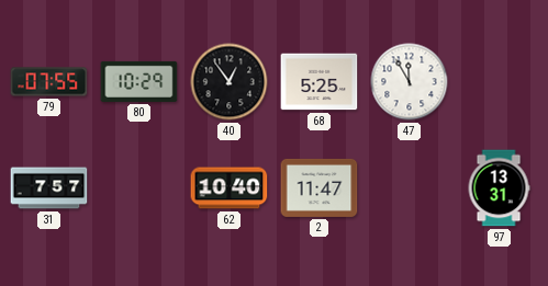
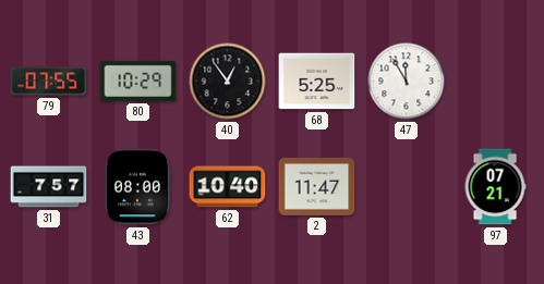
43: none -> 08:00 (136, 187)
97: 13:31 -> 07:21 (495, 187)
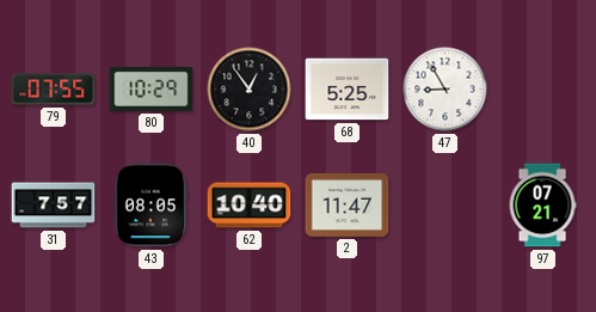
47: 11:55 -> 8:55 (446, 90)
43: 08:00 -> 08:05 (149, 206)
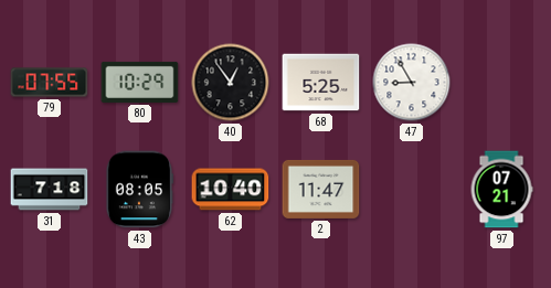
31: 7:57 -> 7:18 (50, 190)
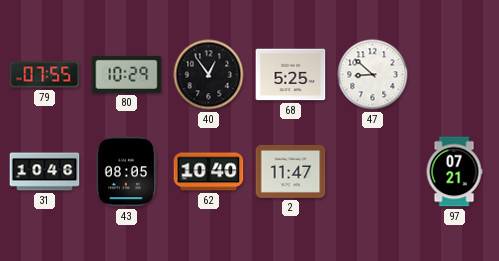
47: 8:55 -> 8:52 (373, 75)
31: 7:18 -> 10:46 (45, 172)
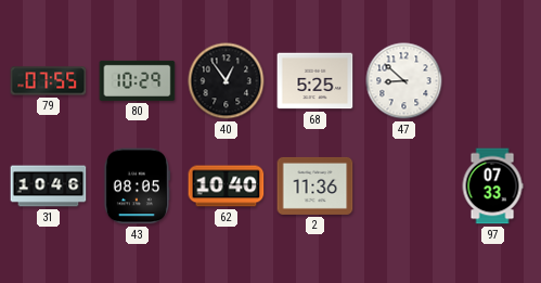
2: 11:47 -> 11:36 (315, 185)
97: 07:21 -> 07:33 (492, 186)
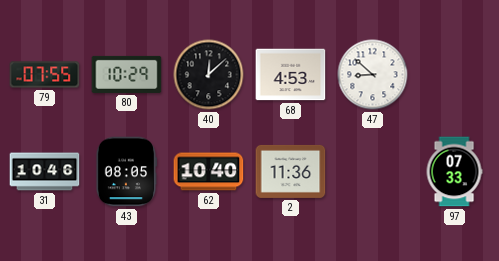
40: 12:54 -> 12:08 (209, 75)
68: 5:25 -> 4:53 (291, 75)
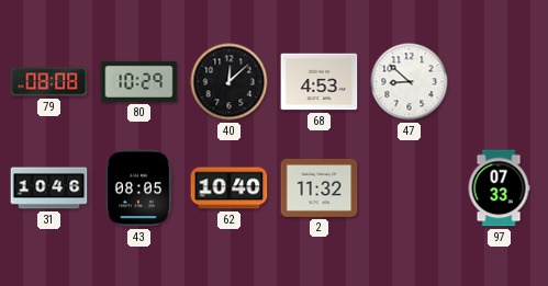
79: 07:55 -> 08:08 (49, 82)
2: 11:36 -> 11:32 (320, 187)
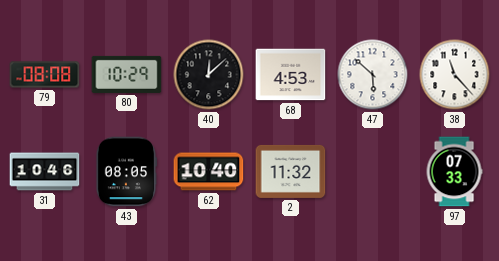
47: 8:52 -> 5:52 (373, 75)
38: none -> 11:23 (455, 75)
